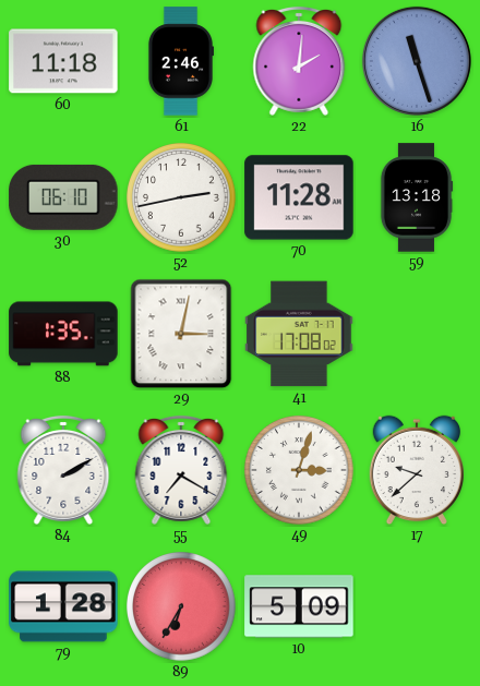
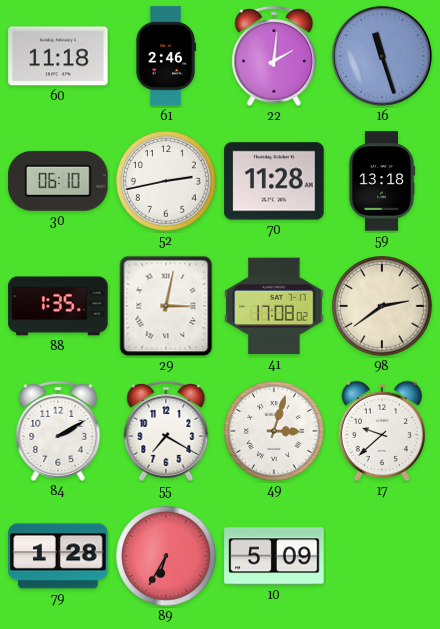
98: none -> 2:39 (383, 307)
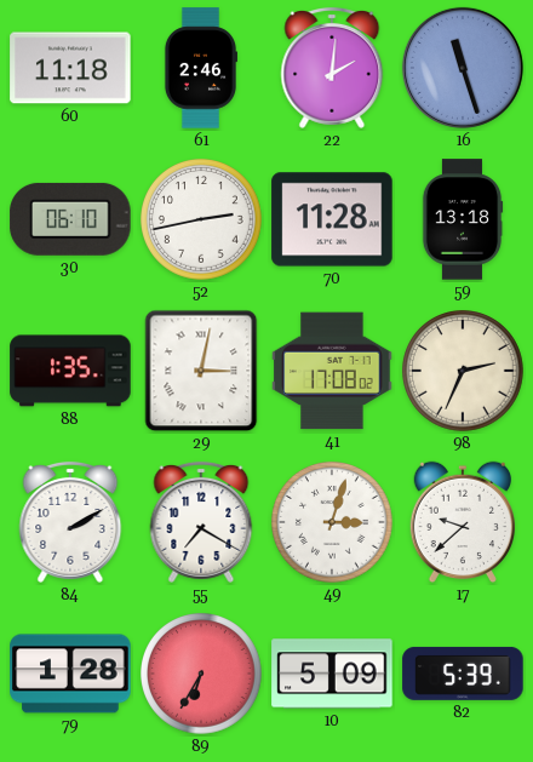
98: 2:39 -> 2:34 (464, 372)
82: none -> 5:39 (463, 674)
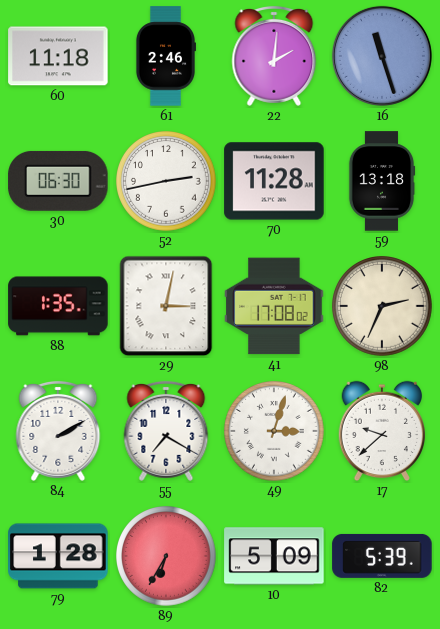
30: 06:10 -> 06:30 (58, 181)
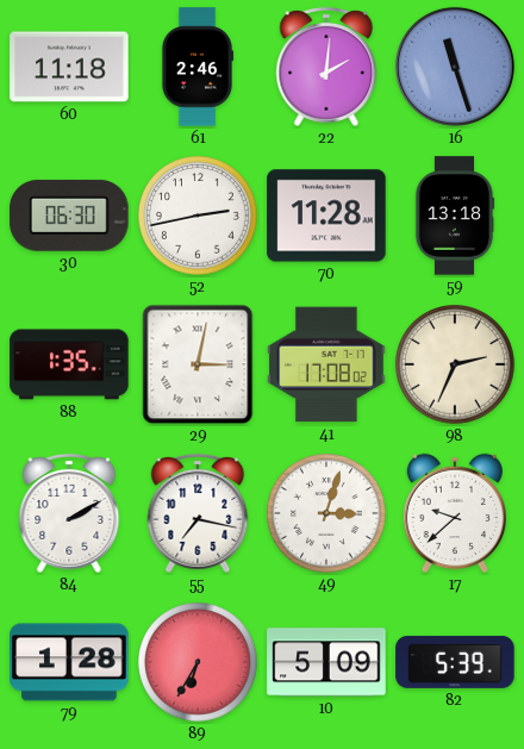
55: 7:20 -> 7:17 (198, 513)
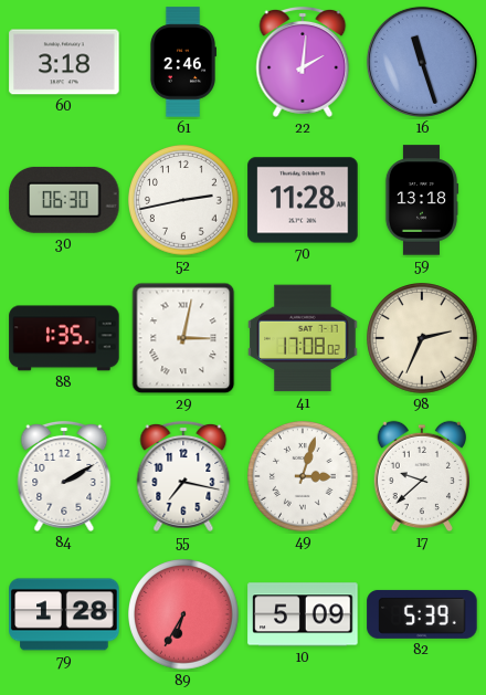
60: 11:18 -> 3:18 (64, 62)
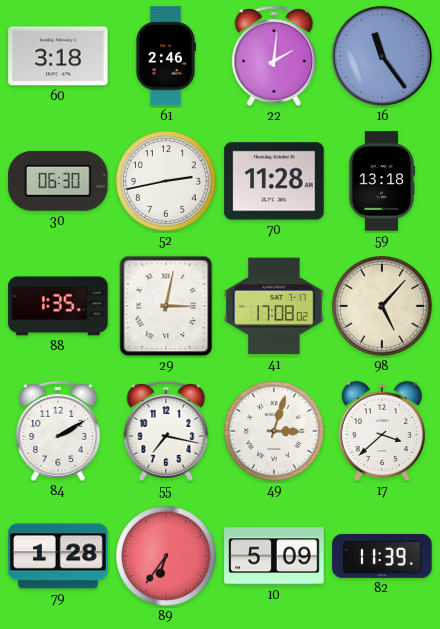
16: 11:27 -> 11:24 (382, 56)
98: 2:34 -> 5:07 (383, 307)
17: 9:38 -> 3:38 (381, 431)
89: 6:35 -> 6:36 (167, 557)
82: 5:39 -> 11:39 (382, 556)
